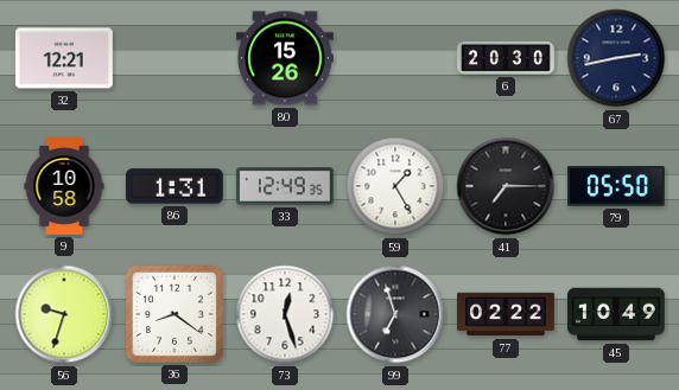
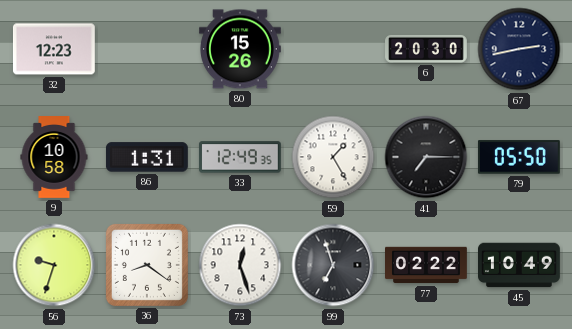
32: 12:21 -> 12:23 (54, 49)
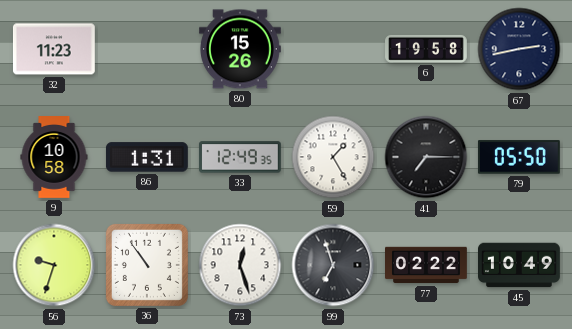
32: 12:23 -> 11:23 (54, 49)
6: 20:30 -> 19:58 (427, 49)
36: 8:21 -> 10:54 (147, 265)
